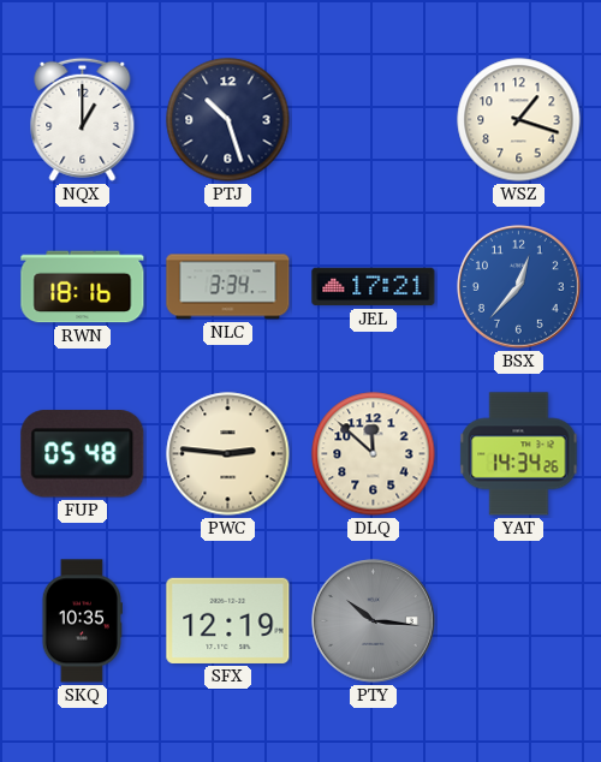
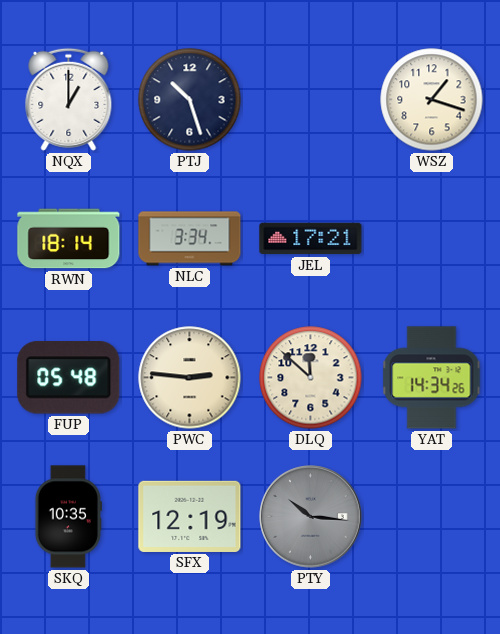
RWN: 18:16 -> 18:14 (69, 239)
BSX: 12:37 -> none (519, 287)
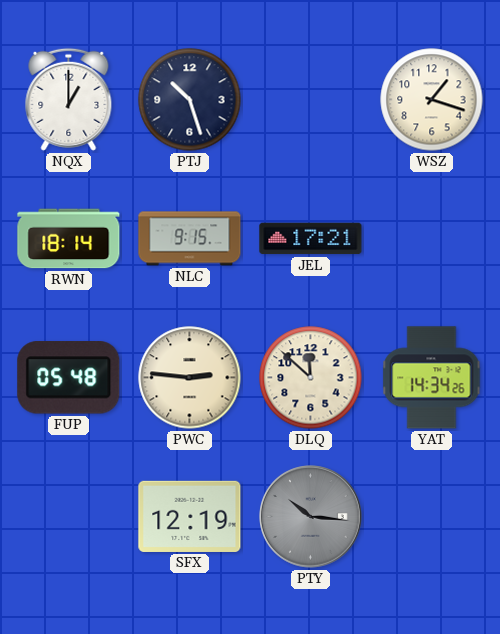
NLC: 3:34 -> 9:15 (190, 239)
SKQ: 10:35 -> none (68, 517)
